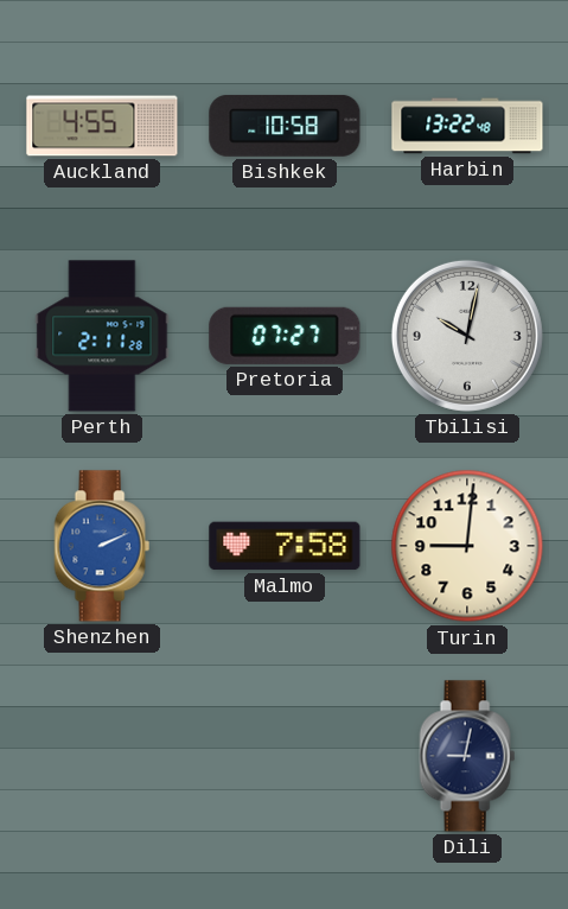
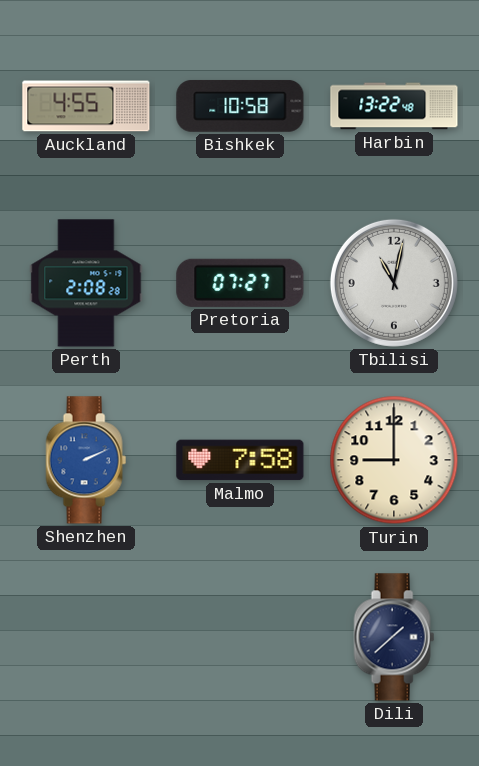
Perth: 2:11 -> 2:08 (86, 283)
Tbilisi: 10:02 -> 11:02 (394, 283)
Turin: 9:01 -> 9:00 (394, 460)
Dili: 9:02 -> 1:38 (394, 637)
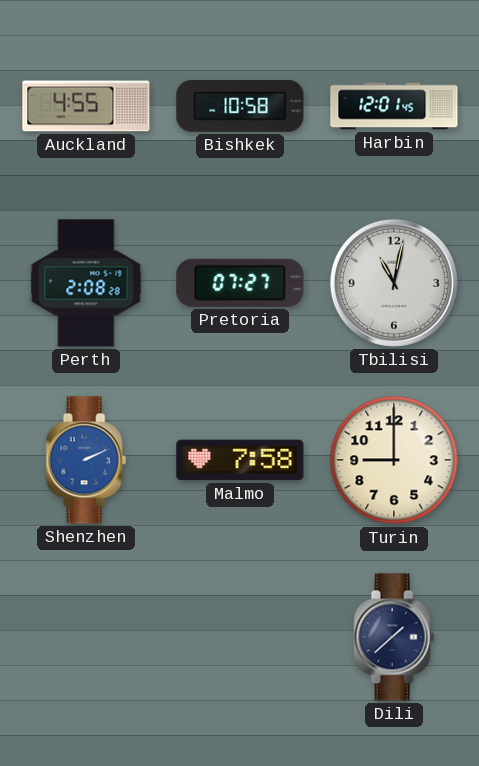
Harbin: 13:22 -> 12:01 (394, 106)
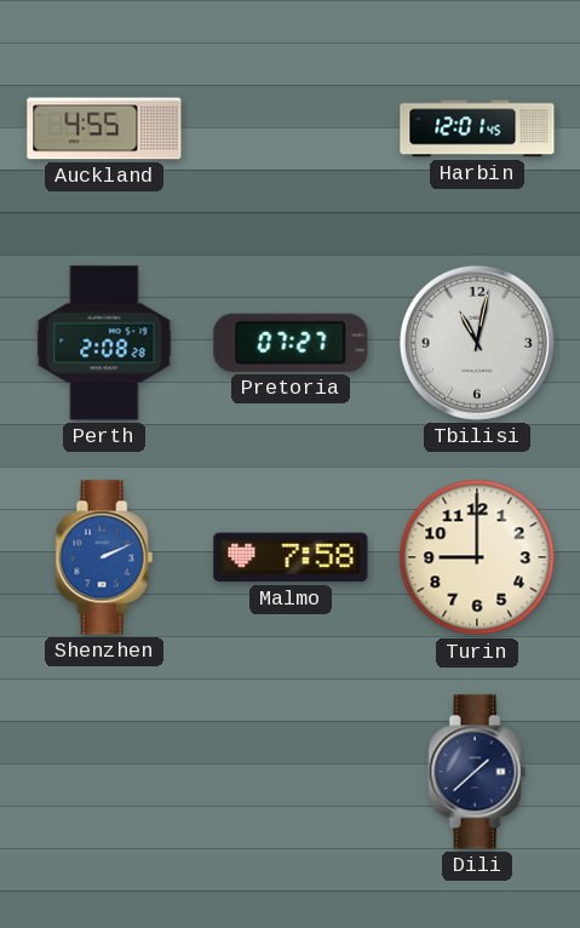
Bishkek: 10:58 -> none (240, 106)
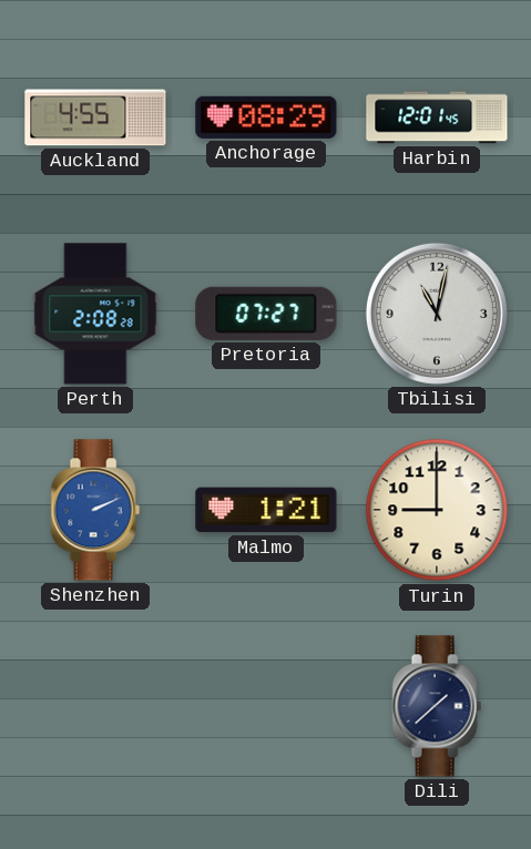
Anchorage: none -> 08:29 (266, 117)
Malmo: 7:58 -> 1:21 (266, 510)
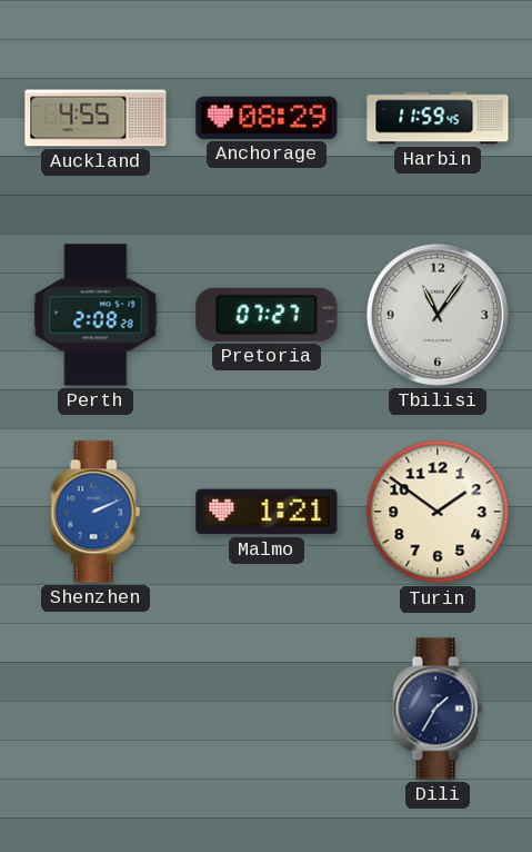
Harbin: 12:01 -> 11:59 (438, 118)
Tbilisi: 11:02 -> 11:06 (438, 315)
Turin: 9:00 -> 1:51 (438, 512)
Dili: 1:38 -> 1:35 (438, 709)
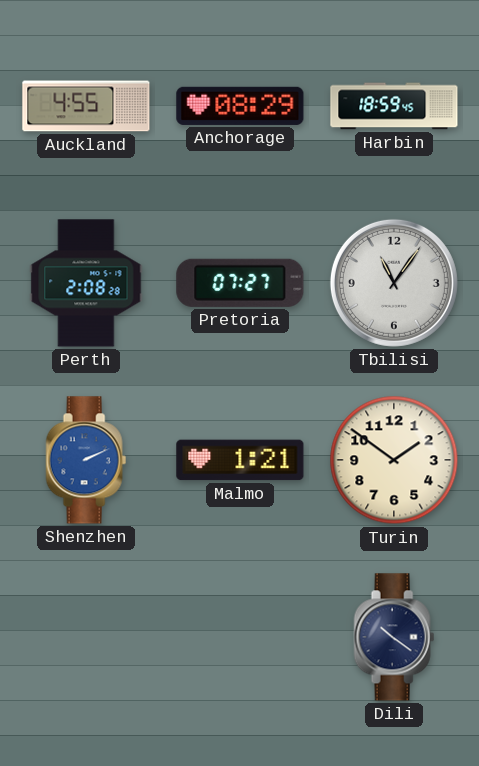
Harbin: 11:59 -> 18:59 (394, 106)
Dili: 1:35 -> 10:21 (394, 637)
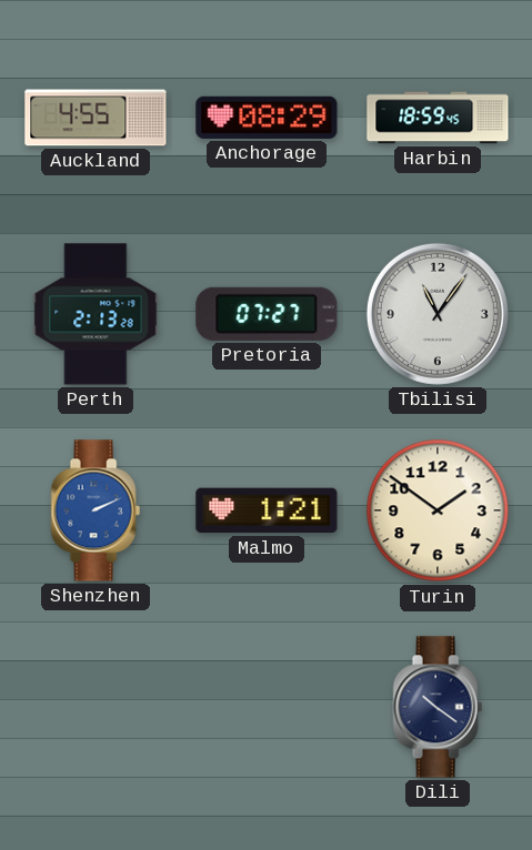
Perth: 2:08 -> 2:13 (96, 314)
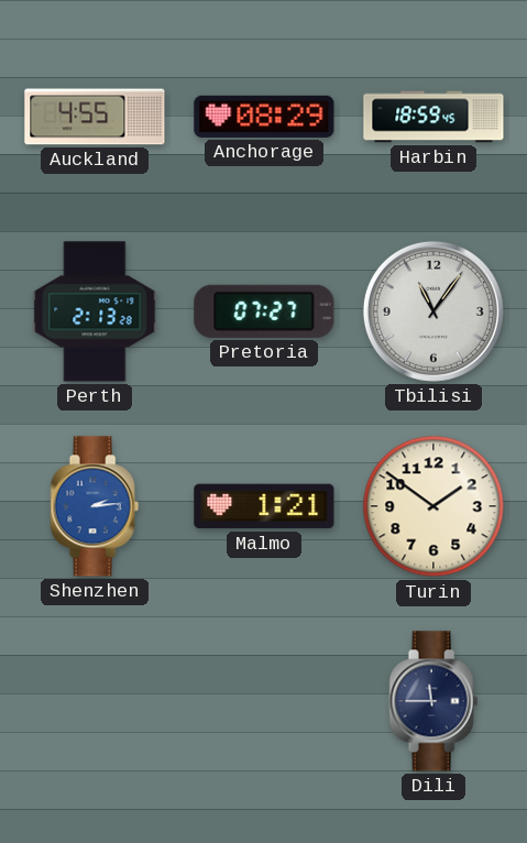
Shenzhen: 2:11 -> 2:14 (95, 506)
Dili: 10:21 -> 11:45 (433, 701)
